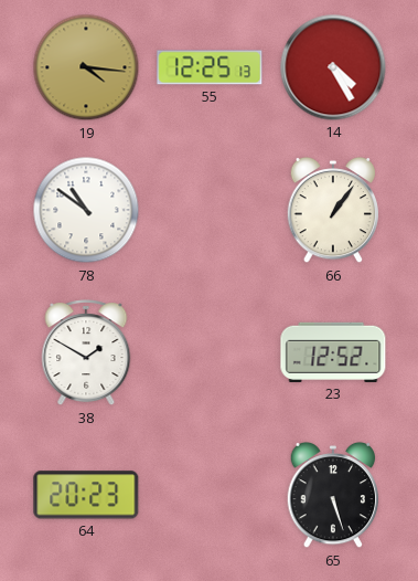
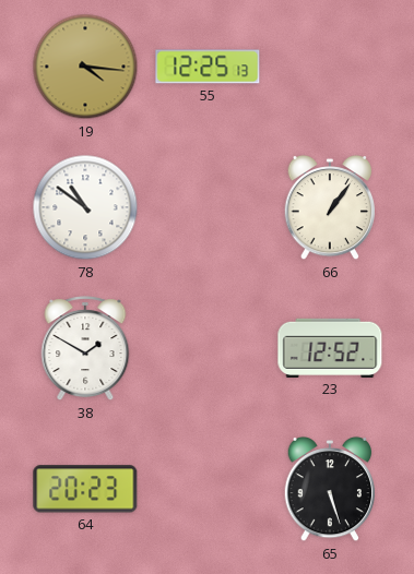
14: 4:25 -> none (333, 67)
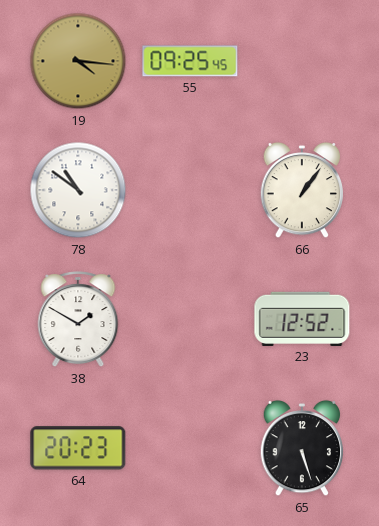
55: 12:25 -> 09:25 (190, 61)
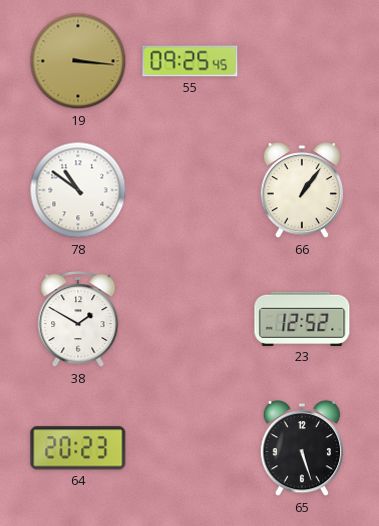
19: 4:16 -> 3:16 (78, 61)
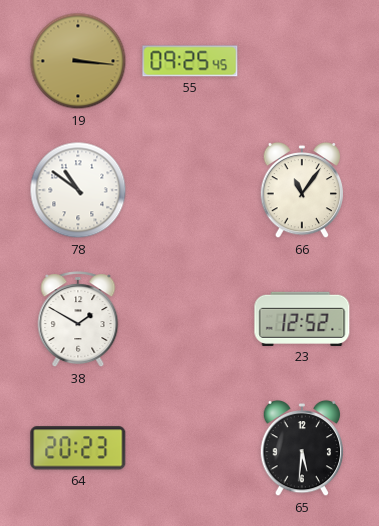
66: 1:06 -> 11:06 (302, 190)
65: 5:27 -> 5:31 (302, 448)
